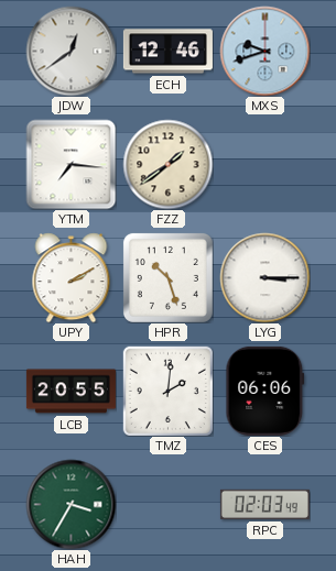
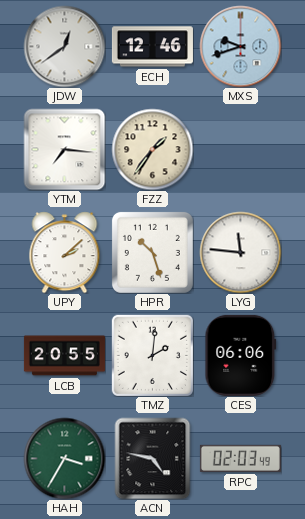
FZZ: 1:39 -> 1:36 (152, 149)
UPY: 2:10 -> 2:08 (65, 252)
LYG: 3:15 -> 11:46 (240, 252)
ACN: none -> 4:47 (153, 458)
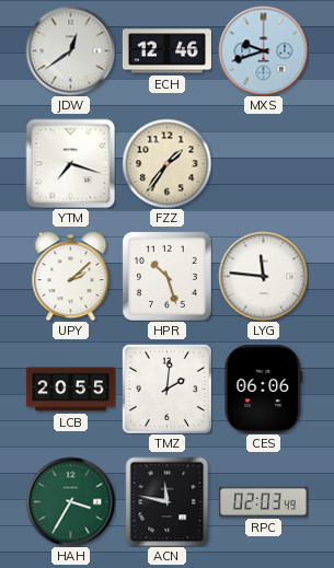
YTM: 7:16 -> 7:18 (70, 163)
ACN: 4:47 -> 11:47 (168, 501)
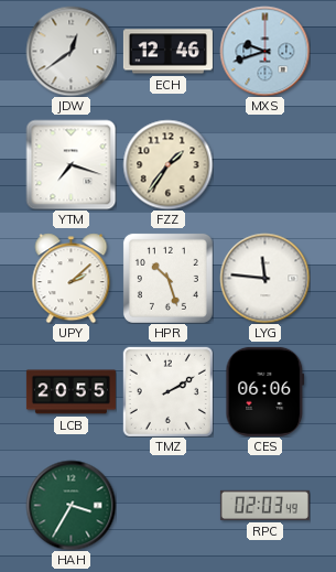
TMZ: 2:01 -> 2:10 (167, 391)
ACN: 11:47 -> none (168, 501)
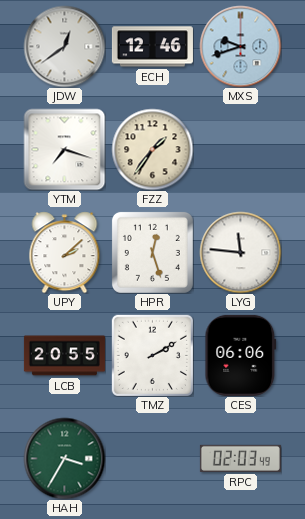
HPR: 10:27 -> 12:27 (152, 252)
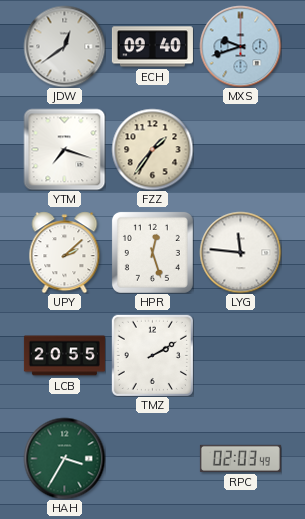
ECH: 12:46 -> 09:40 (152, 47)
CES: 06:06 -> none (241, 355)
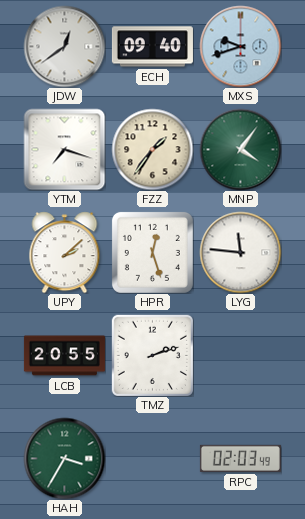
MNP: none -> 4:06 (240, 149)
TMZ: 2:10 -> 2:12 (152, 355)
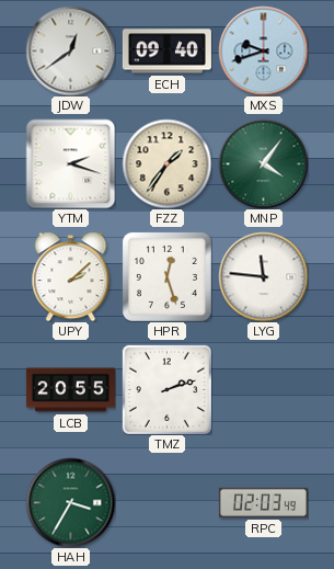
YTM: 7:18 -> 2:18 (70, 163)
